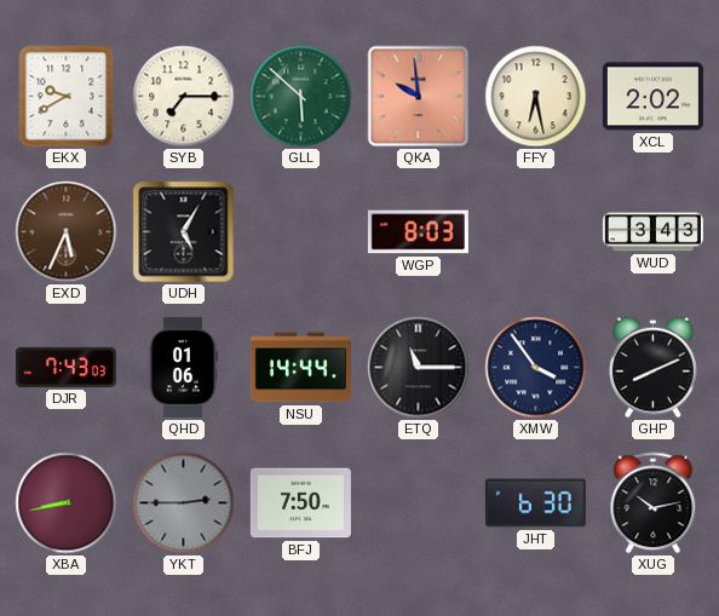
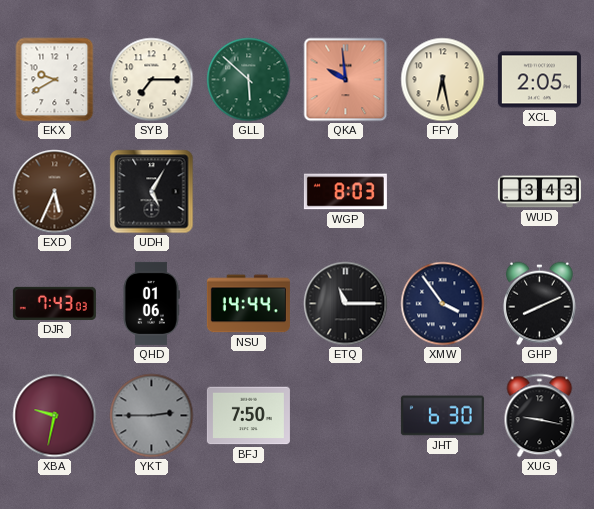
XCL: 2:02 -> 2:05 (539, 80)
XBA: 8:43 -> 9:32 (55, 416)
XUG: 10:13 -> 9:17 (540, 416)
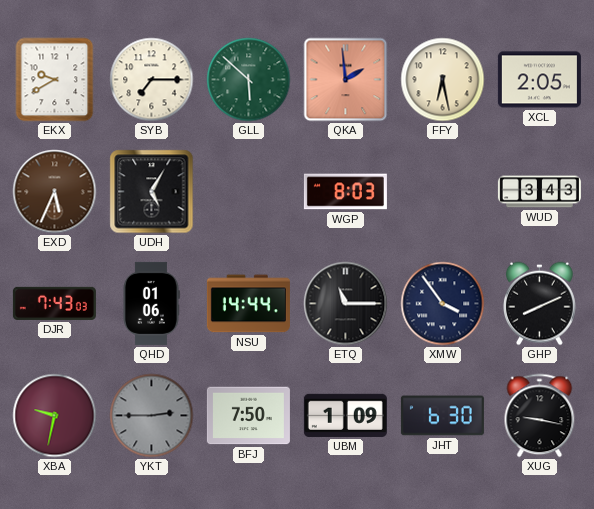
QKA: 9:59 -> 1:59 (346, 80)
UBM: none -> 1:09 (345, 415)
